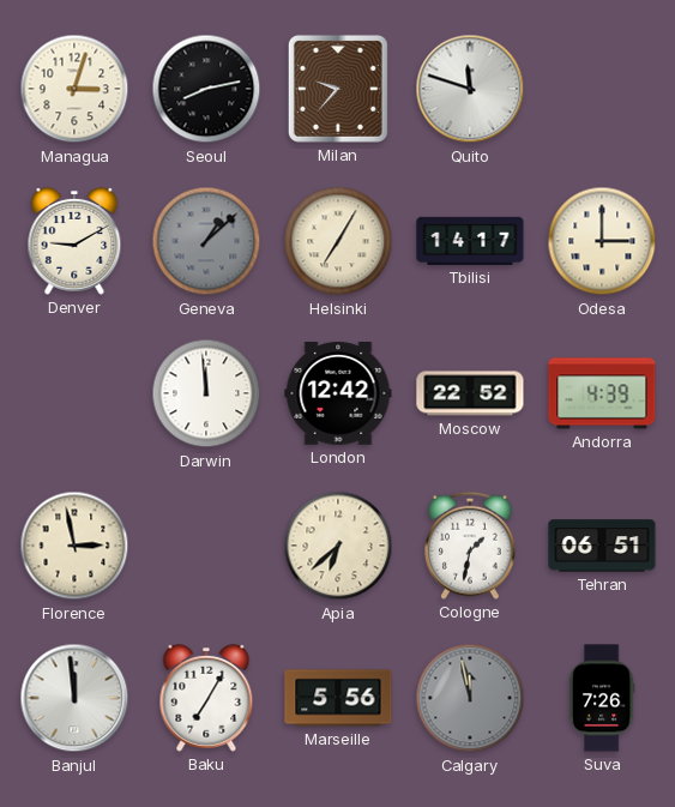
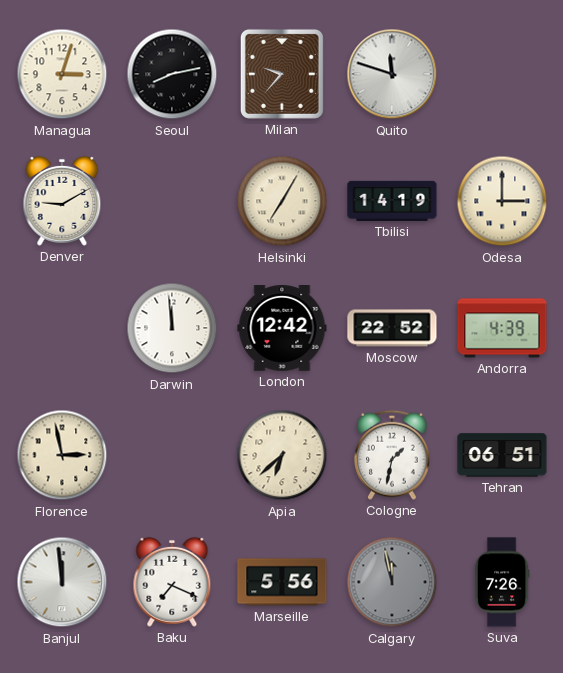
Geneva: 1:08 -> none (206, 241)
Tbilisi: 14:17 -> 14:19 (392, 201)
Baku: 7:05 -> 7:19 (172, 582)
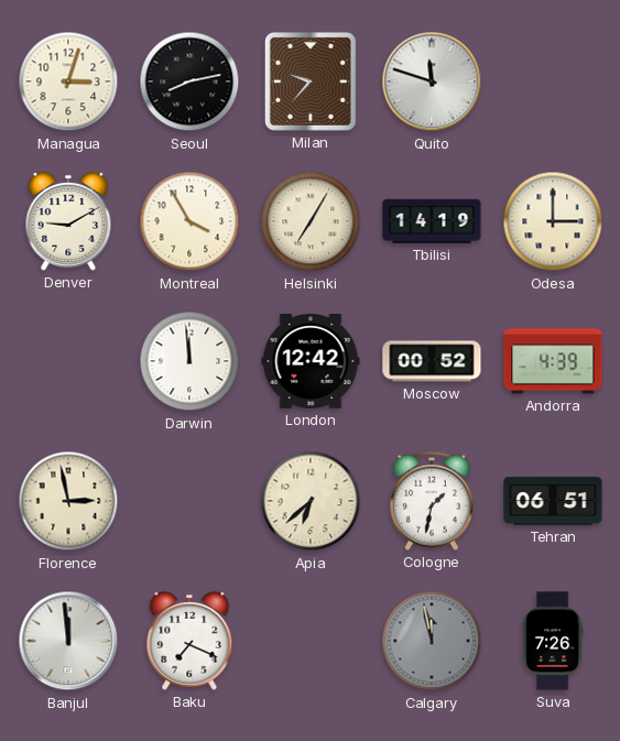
Montreal: none -> 3:55 (189, 221)
Moscow: 22:52 -> 00:52 (432, 361)
Marseille: 5:56 -> none (282, 582)
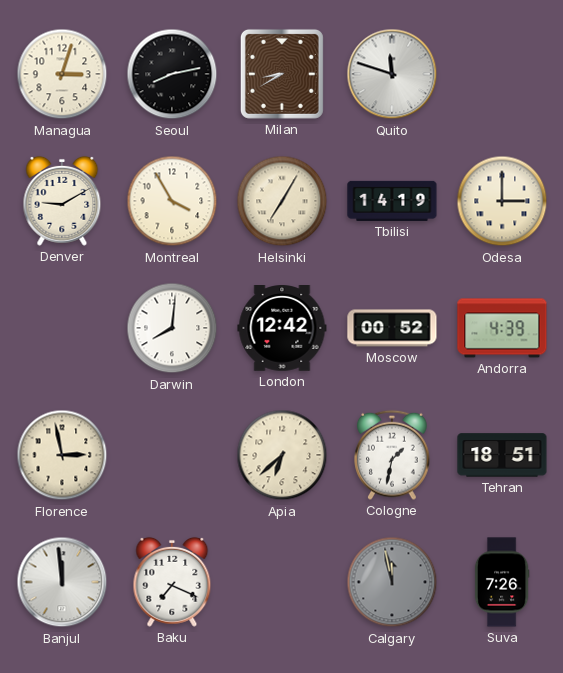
Milan: 9:37 -> 8:40 (282, 74)
Darwin: 11:59 -> 8:01 (172, 328)
Tehran: 06:51 -> 18:51 (502, 455)
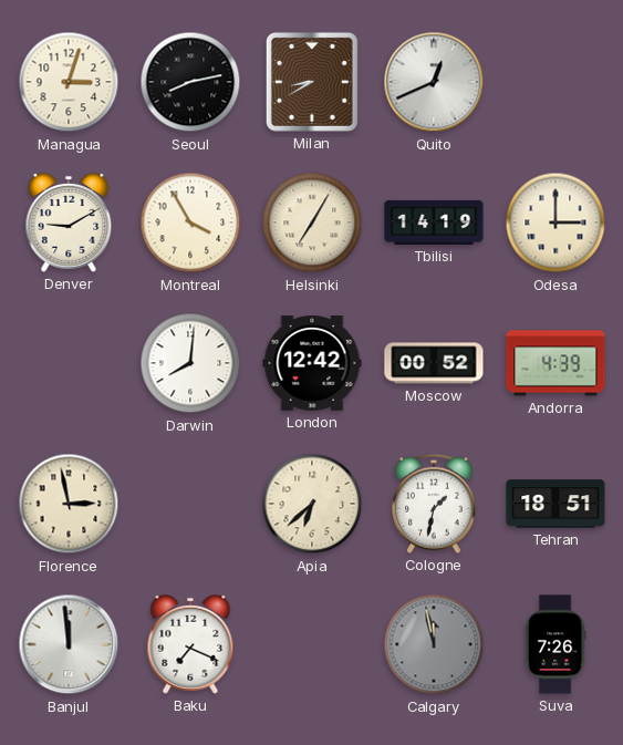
Quito: 11:48 -> 12:41 (434, 82)
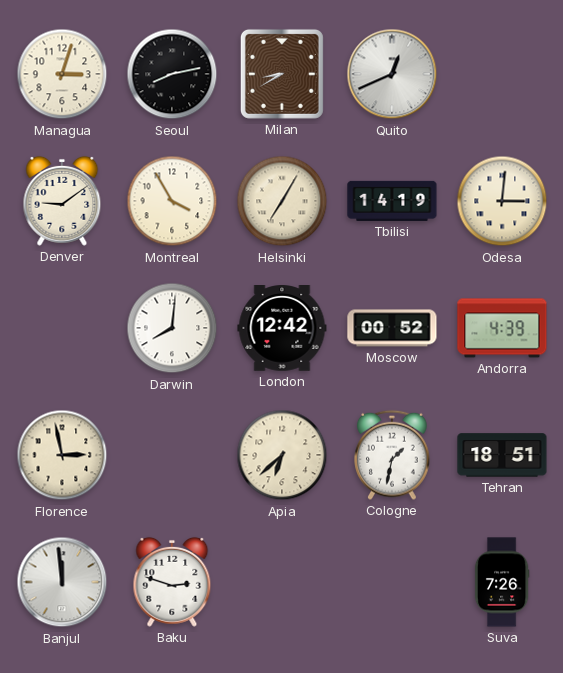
Denver: 9:10 -> 9:09 (62, 201)
Odesa: 3:00 -> 3:01 (502, 201)
Baku: 7:19 -> 2:48 (172, 582)
Calgary: 11:58 -> none (434, 644)
